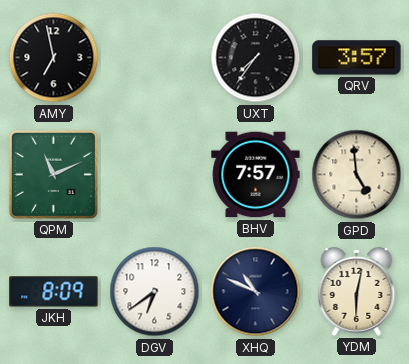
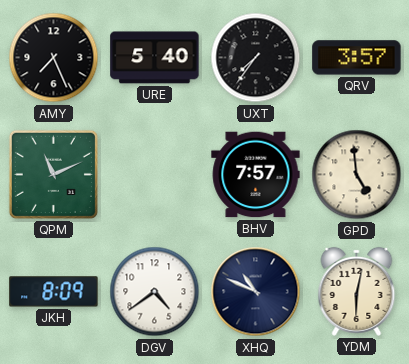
AMY: 6:58 -> 7:26 (54, 58)
URE: none -> 5:40 (155, 58)
DGV: 6:39 -> 4:39 (155, 292)
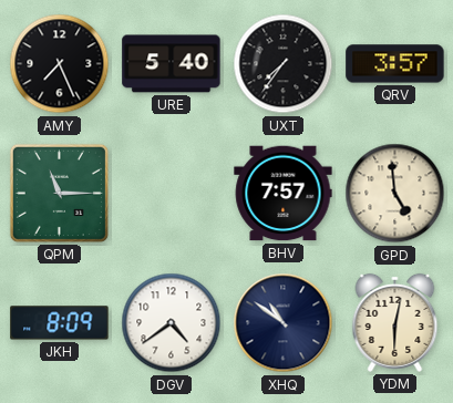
QPM: 11:11 -> 11:15 (59, 193)
XHQ: 10:49 -> 10:51 (284, 323)
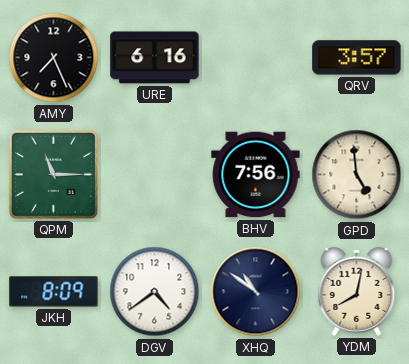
URE: 5:40 -> 6:16 (155, 58)
UXT: 7:36 -> none (284, 64)
BHV: 7:57 -> 7:56 (256, 175)
YDM: 6:02 -> 8:02 (357, 291)
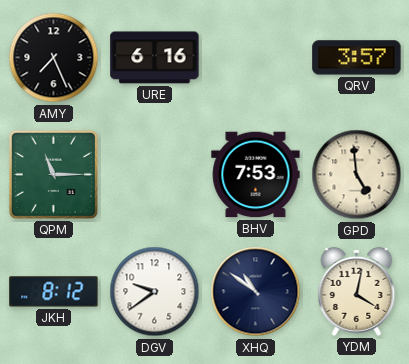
BHV: 7:56 -> 7:53 (256, 175)
JKH: 8:09 -> 8:12 (54, 292)
DGV: 4:39 -> 9:39 (155, 292)
YDM: 8:02 -> 4:02 (357, 291)
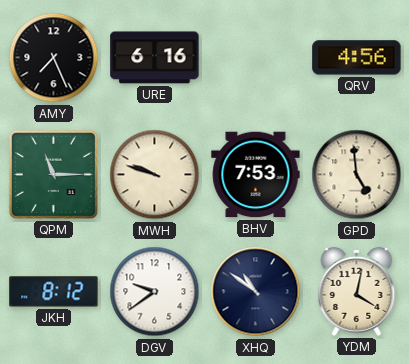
QRV: 3:57 -> 4:56 (357, 58)
MWH: none -> 9:48 (155, 175)
